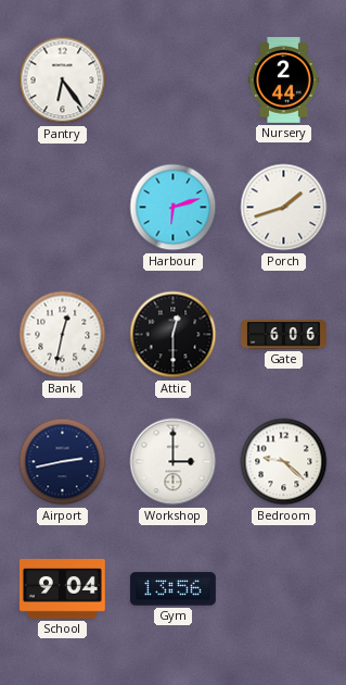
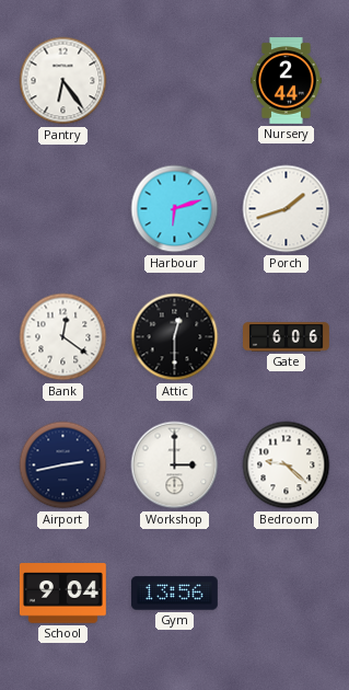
Bank: 12:32 -> 12:21 (63, 337)
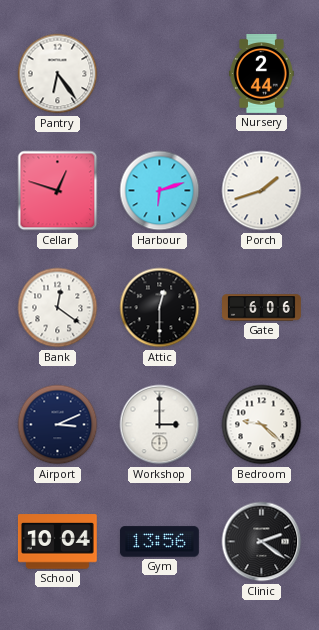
Cellar: none -> 12:48 (58, 191)
Airport: 2:43 -> 3:11 (58, 425)
School: 9:04 -> 10:04 (57, 542)
Clinic: none -> 2:21 (262, 542)
